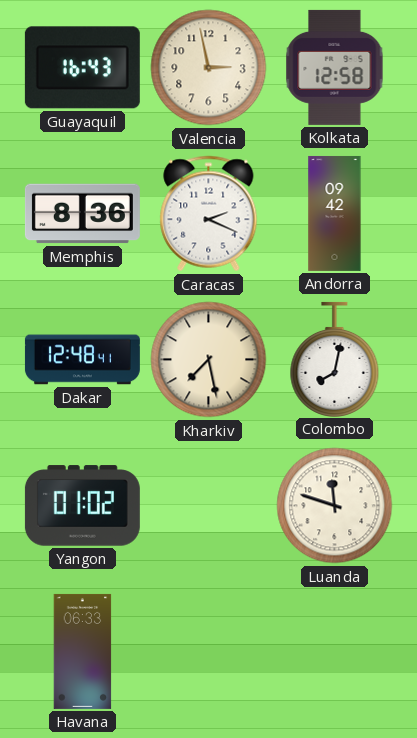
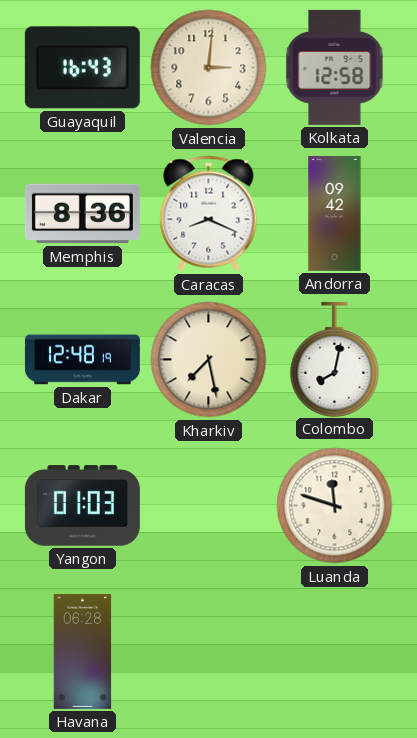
Valencia: 2:58 -> 3:01 (209, 68)
Caracas: 2:19 -> 8:19 (209, 214)
Dakar: 12:48:41 -> 12:48:19 (82, 360)
Yangon: 01:02 -> 01:03 (82, 506)
Havana: 06:33 -> 06:28 (83, 651)
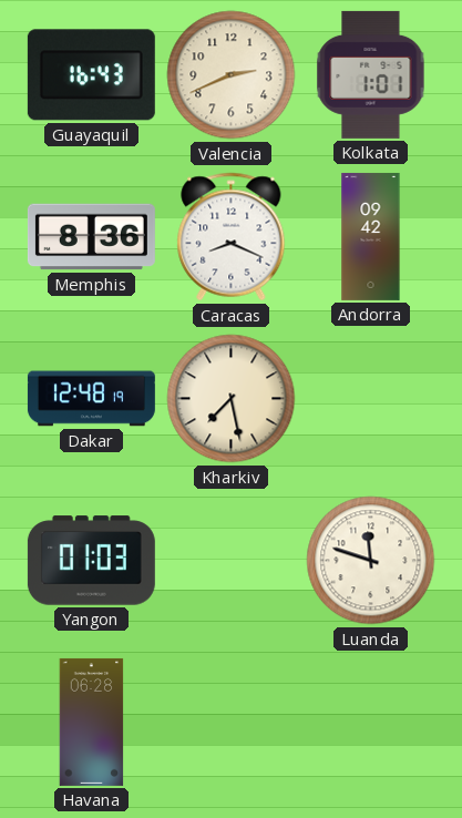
Valencia: 3:01 -> 2:41 (232, 75)
Kolkata: 12:58 -> 1:01 (371, 74)
Colombo: 8:02 -> none (335, 359)
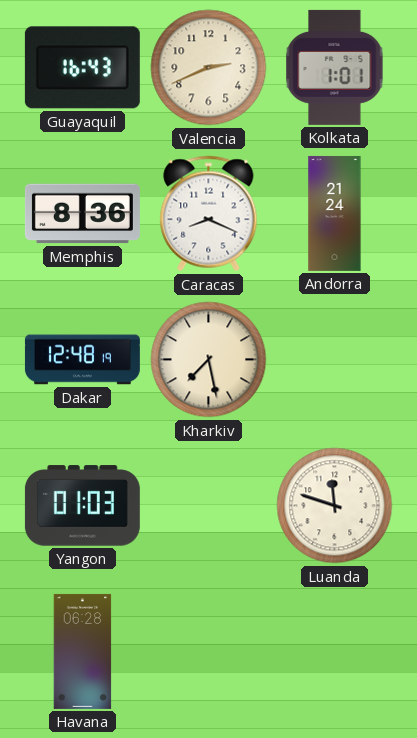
Andorra: 09:42 -> 21:24 (335, 213)
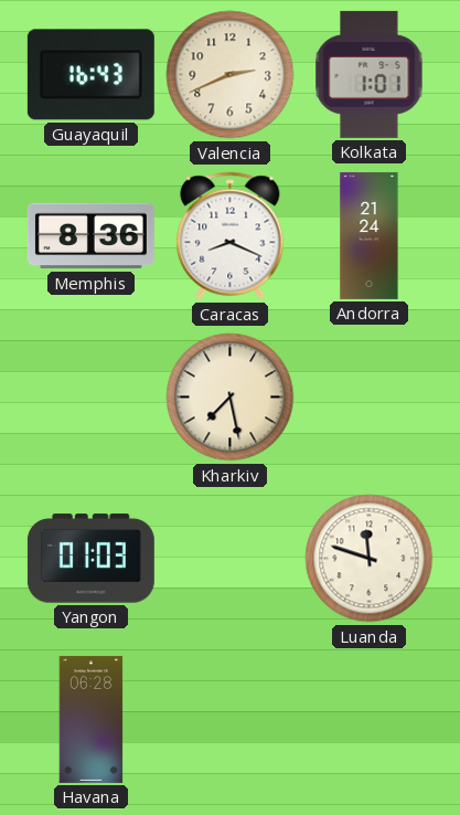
Dakar: 12:48 -> none (82, 360)
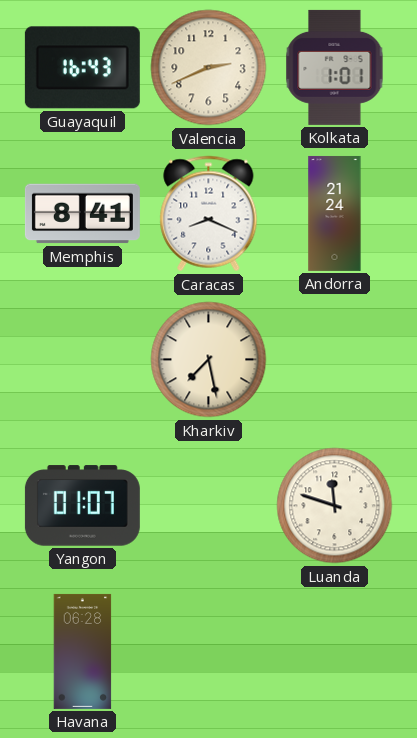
Memphis: 8:36 -> 8:41 (82, 214)
Yangon: 01:03 -> 01:07 (82, 506)
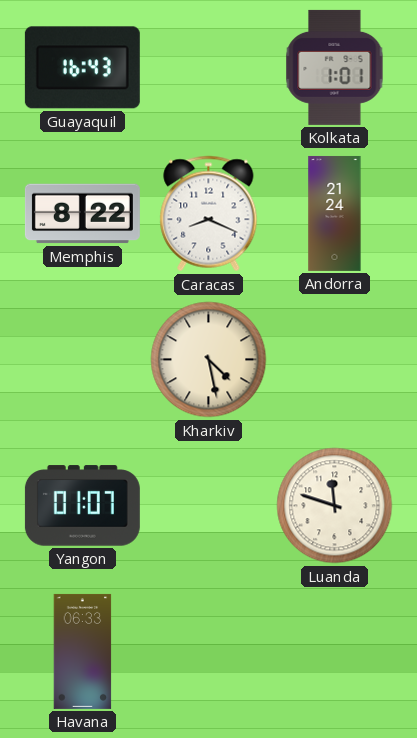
Valencia: 2:41 -> none (209, 68)
Memphis: 8:41 -> 8:22 (82, 214)
Kharkiv: 7:28 -> 4:28 (209, 360)
Havana: 06:28 -> 06:33 (83, 651)
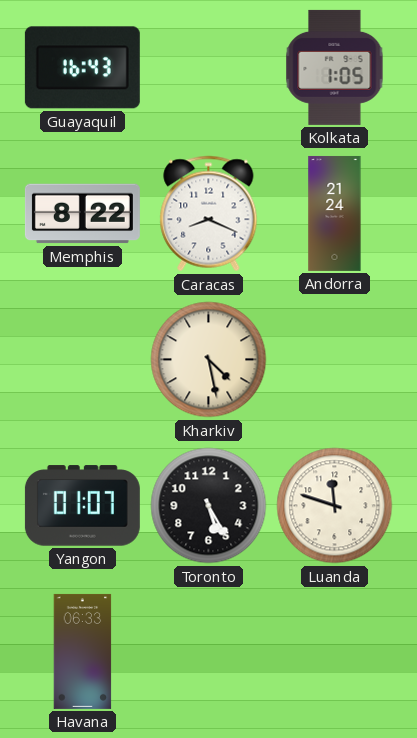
Kolkata: 1:01 -> 1:05 (335, 67)
Toronto: none -> 5:25 (209, 506)
